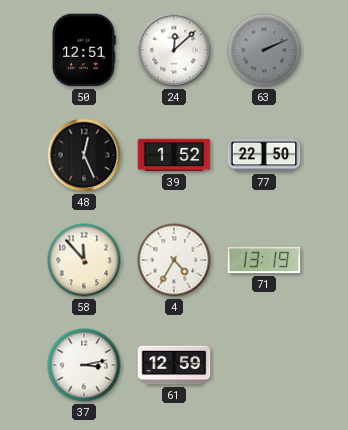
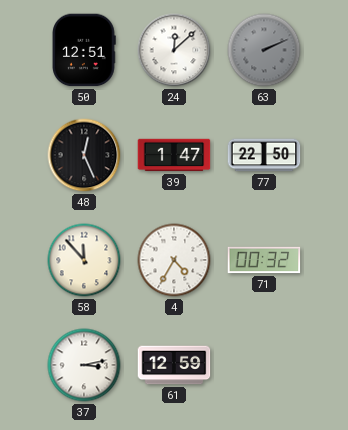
39: 1:52 -> 1:47 (174, 155)
71: 13:19 -> 00:32 (264, 260)
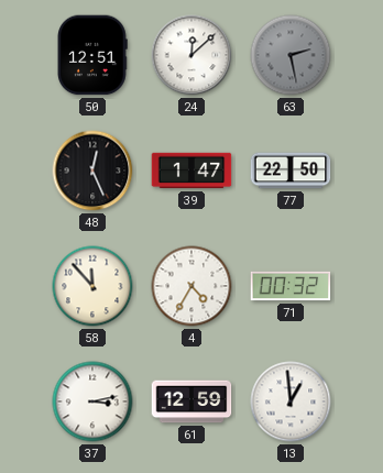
63: 2:11 -> 2:28 (291, 55)
13: none -> 12:59 (291, 402)
